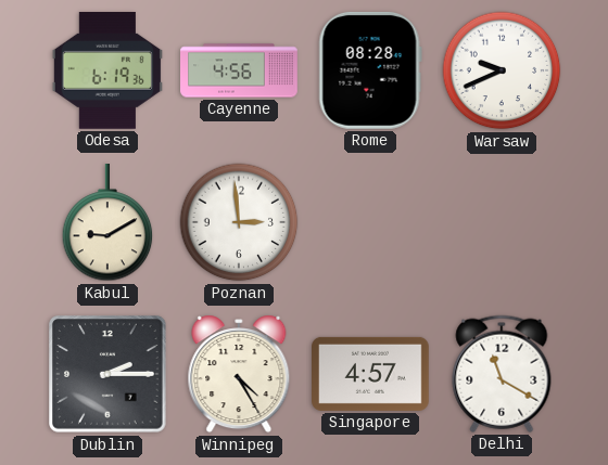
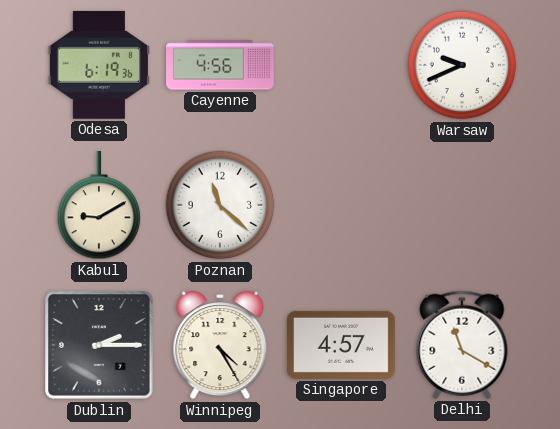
Rome: 08:28 -> none (370, 70)
Poznan: 2:59 -> 11:22 (220, 205)
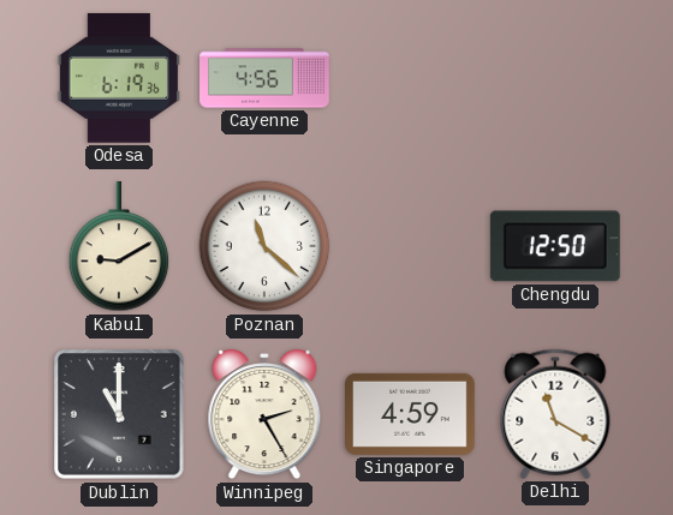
Warsaw: 9:41 -> none (462, 65)
Chengdu: none -> 12:50 (555, 246)
Dublin: 2:15 -> 11:00 (119, 414)
Winnipeg: 4:25 -> 2:25 (264, 414)
Singapore: 4:57 -> 4:59 (411, 414)
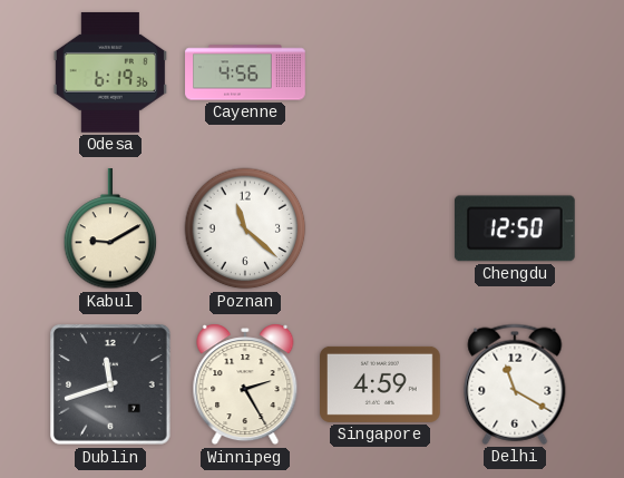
Dublin: 11:00 -> 11:42 (110, 384)
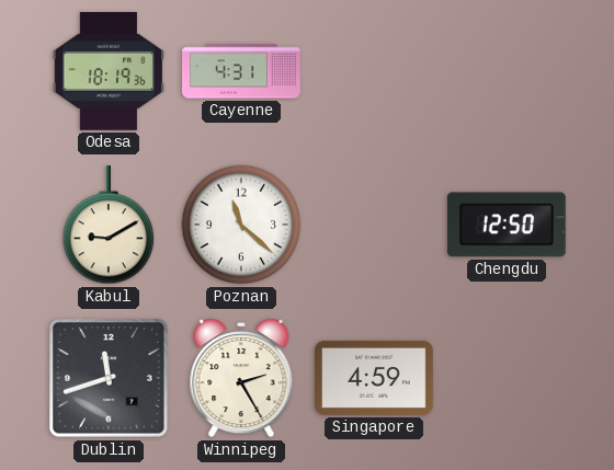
Odesa: 6:19 -> 18:19 (109, 71)
Cayenne: 4:56 -> 4:31 (241, 71)
Delhi: 11:20 -> none (515, 384)
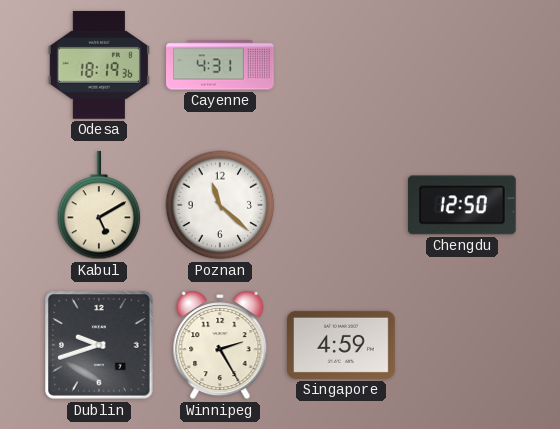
Kabul: 9:10 -> 5:10 (99, 206)
Dublin: 11:42 -> 9:42 (99, 345)
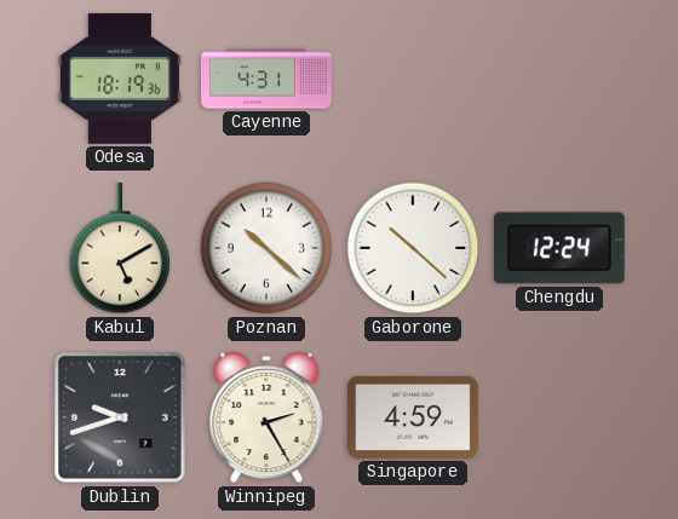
Poznan: 11:22 -> 10:22 (266, 248)
Gaborone: none -> 10:22 (413, 248)
Chengdu: 12:50 -> 12:24 (559, 248)
